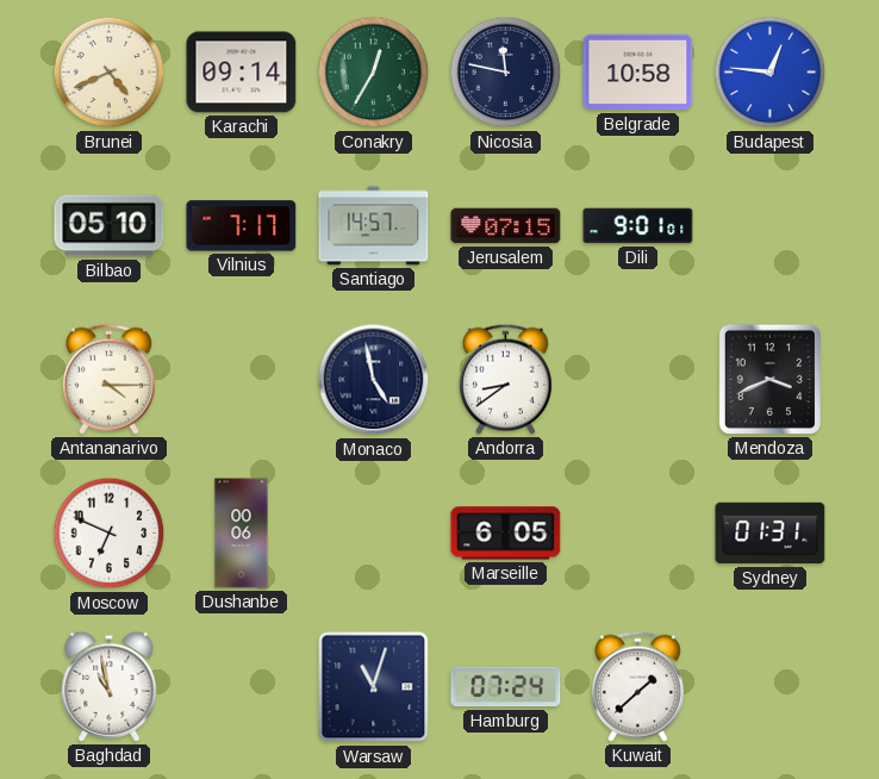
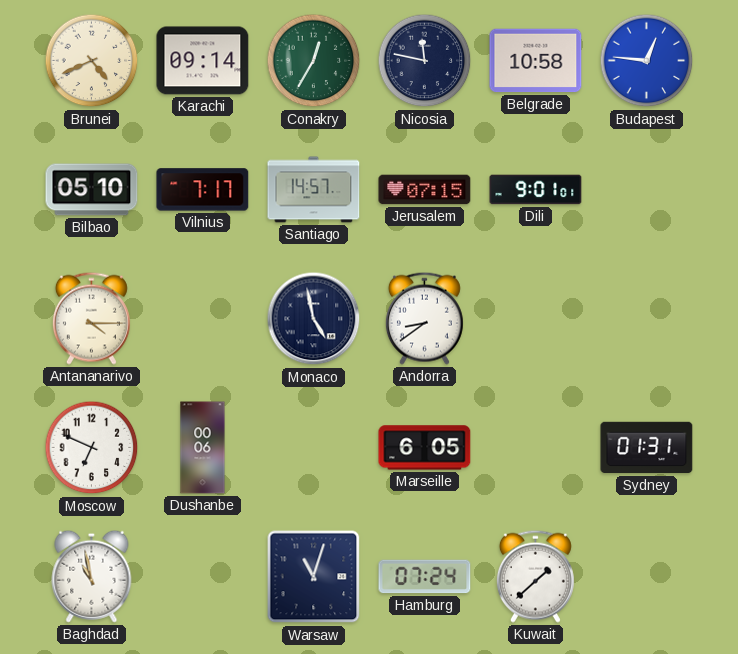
Mendoza: 3:41 -> none (769, 379)
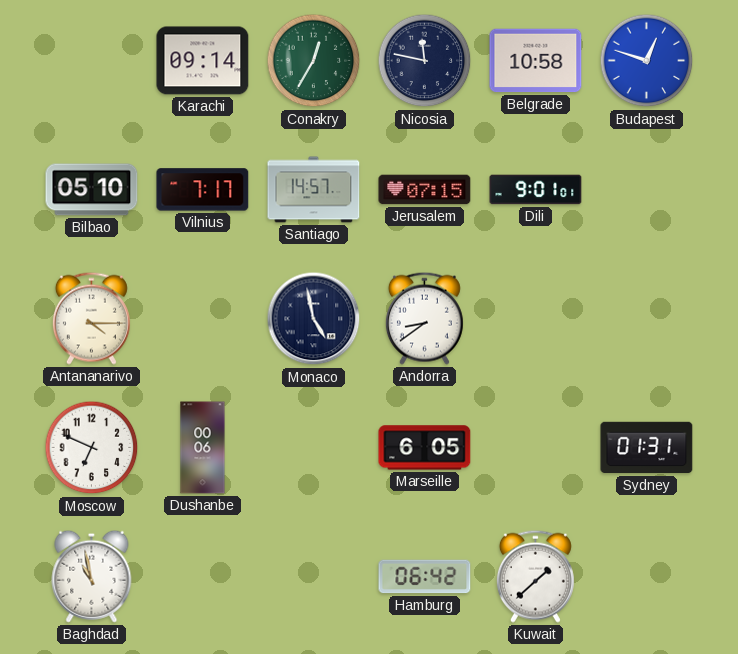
Brunei: 4:41 -> none (92, 61)
Budapest: 12:46 -> 12:48 (647, 61)
Warsaw: 11:03 -> none (314, 577)
Hamburg: 07:24 -> 06:42 (425, 577)
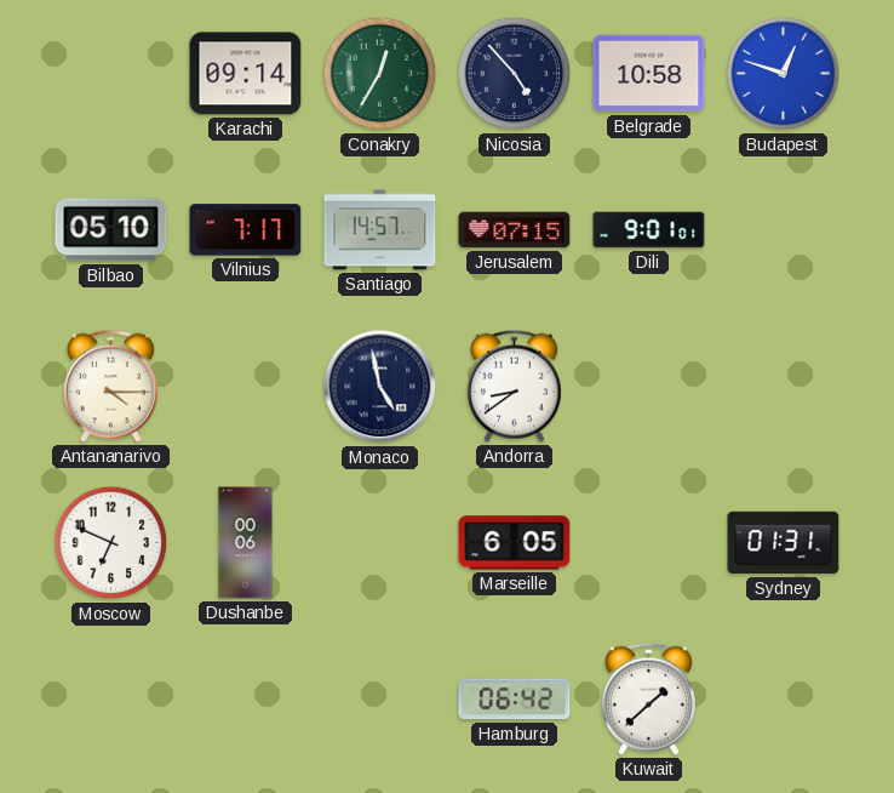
Nicosia: 11:47 -> 4:53 (515, 74)
Baghdad: 10:58 -> none (92, 576)
